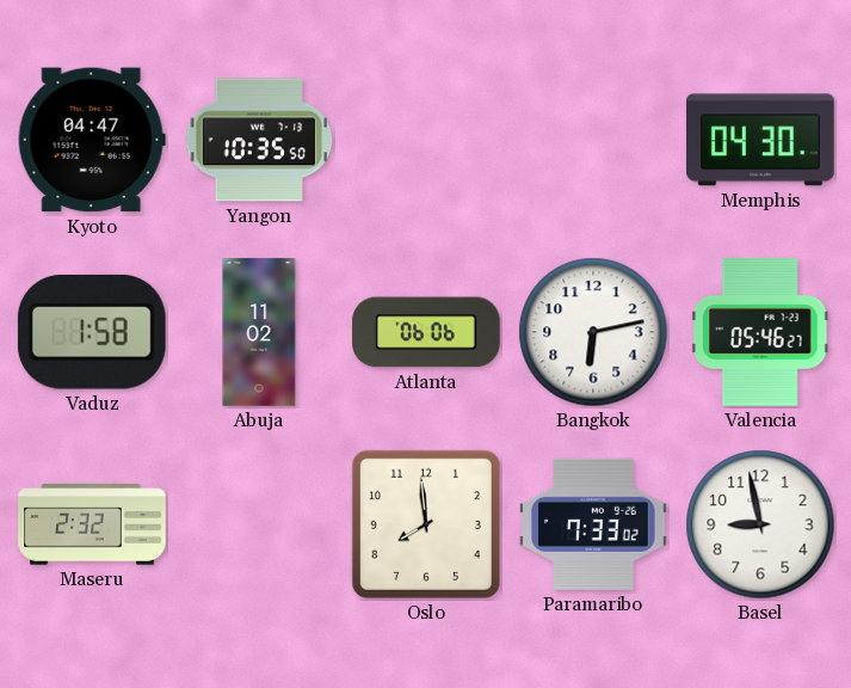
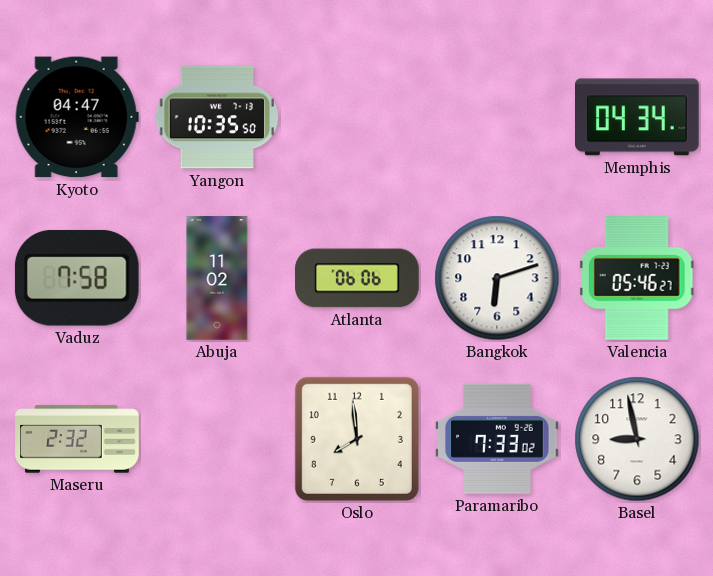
Memphis: 04:30 -> 04:34 (638, 117)
Vaduz: 1:58 -> 7:58 (77, 278)
Bangkok: 6:13 -> 6:12 (497, 278)
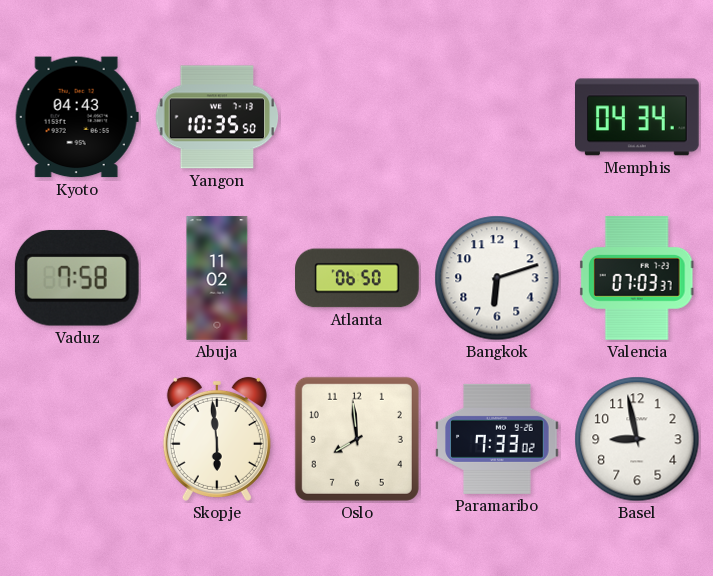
Kyoto: 04:47 -> 04:43 (77, 117)
Atlanta: 06:06 -> 06:50 (357, 278)
Valencia: 05:46 -> 07:03 (637, 278)
Maseru: 2:32 -> none (77, 439)
Skopje: none -> 5:59 (217, 439)
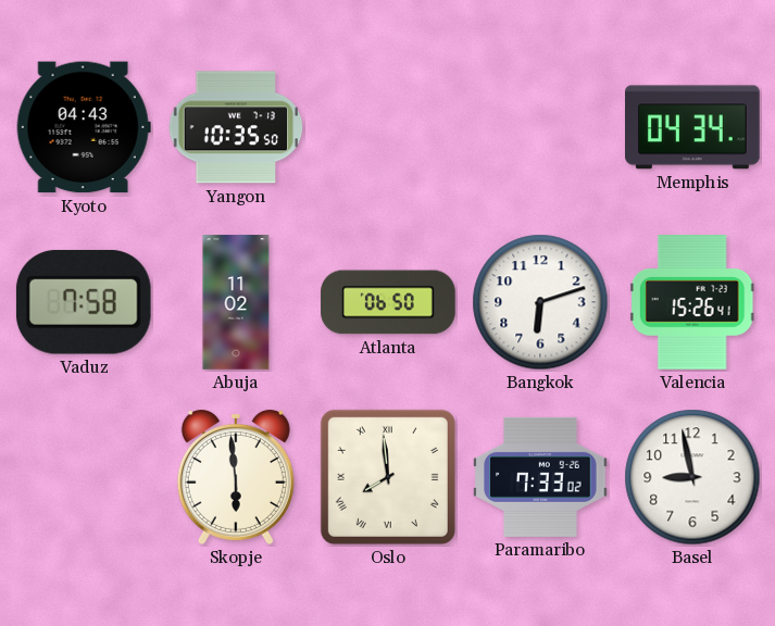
Valencia: 07:03 -> 15:26 (692, 302)
Oslo numerals: Arabic -> Roman (388, 477)
